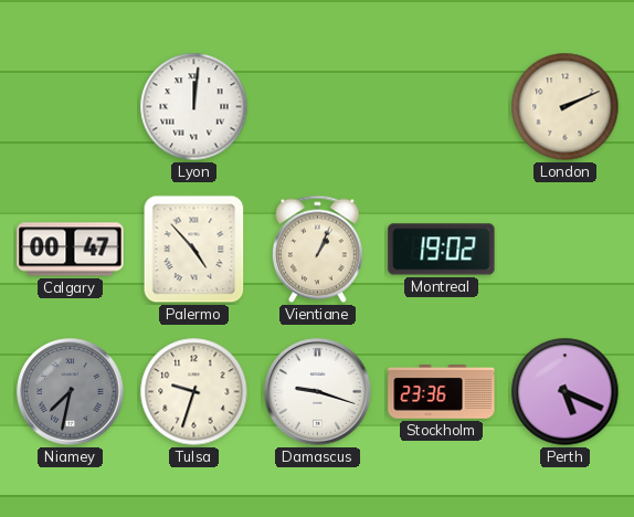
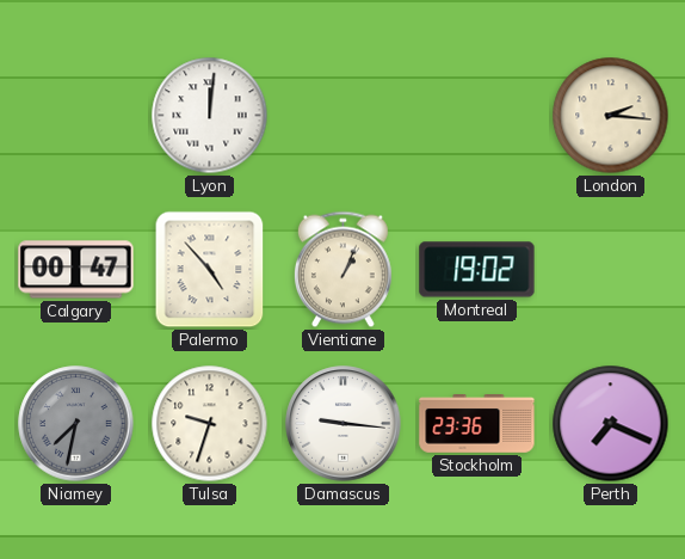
London: 2:11 -> 2:16 (611, 116)
Damascus: 9:18 -> 9:16 (344, 424)
Perth: 5:19 -> 7:19 (611, 424)
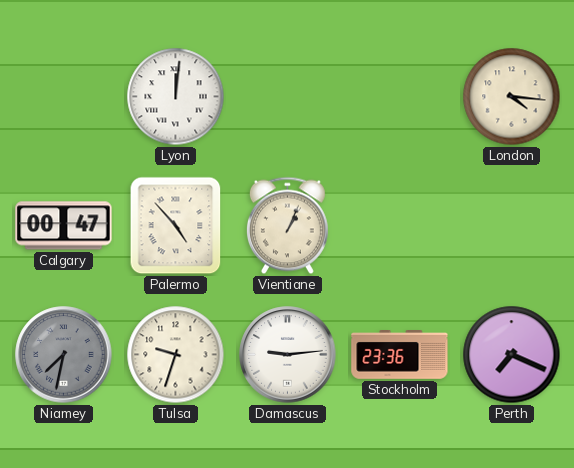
London: 2:16 -> 4:16 (512, 97)
Montreal: 19:02 -> none (477, 270)
Damascus: 9:16 -> 9:14 (288, 355)
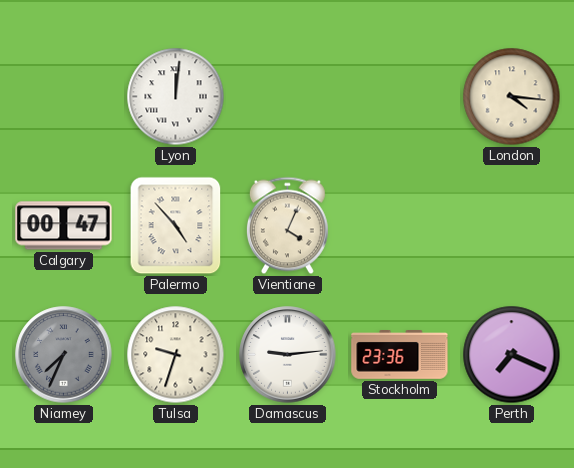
Vientiane: 1:04 -> 4:04 (287, 226)
Niamey: 7:32 -> 7:34 (64, 355)
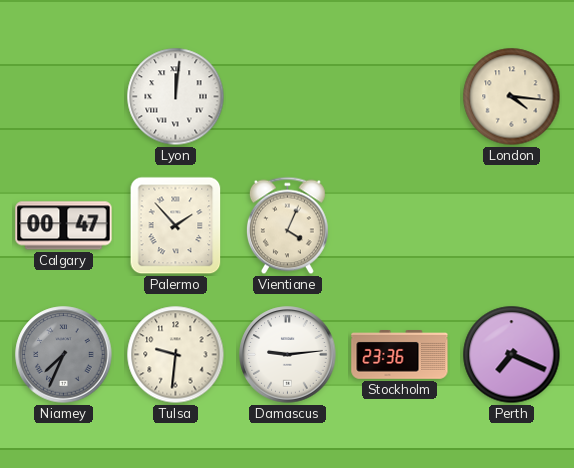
Palermo: 4:53 -> 1:53 (176, 226)
Tulsa: 9:33 -> 9:31 (176, 355)
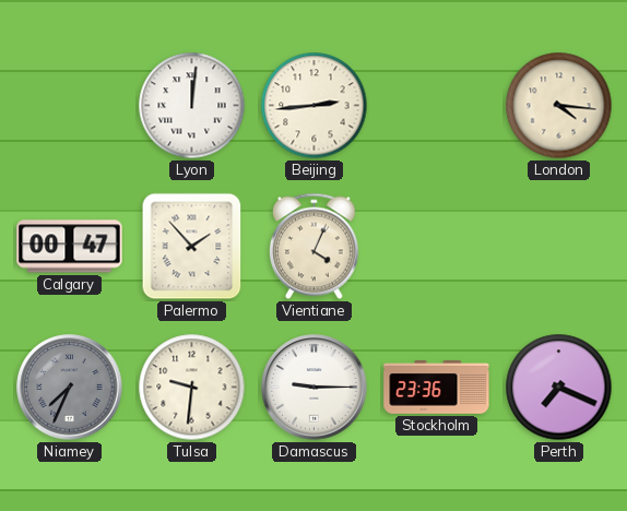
Beijing: none -> 2:44 (315, 106)
Damascus: 9:14 -> 9:15 (315, 388)
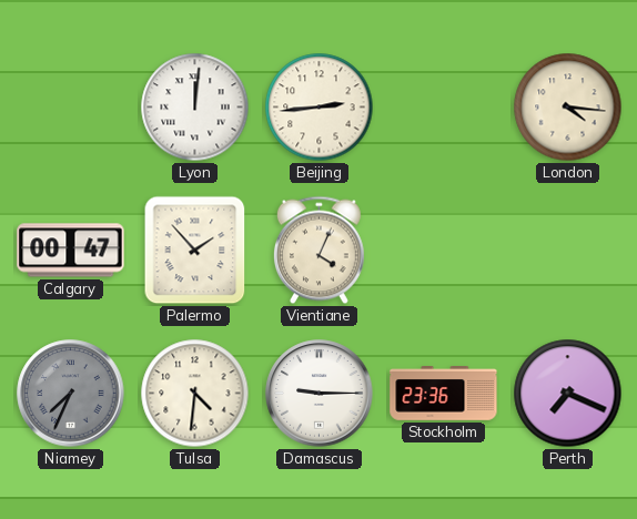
Tulsa: 9:31 -> 4:31 (195, 394)
